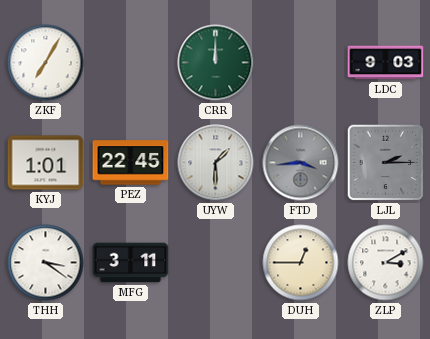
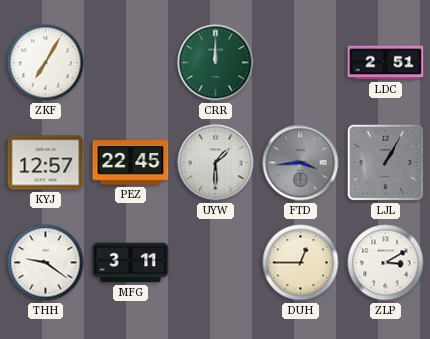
LDC: 9:03 -> 2:51 (386, 63)
KYJ: 1:01 -> 12:57 (46, 163)
LJL: 2:15 -> 1:05 (386, 163)
THH: 3:21 -> 9:21 (46, 263)
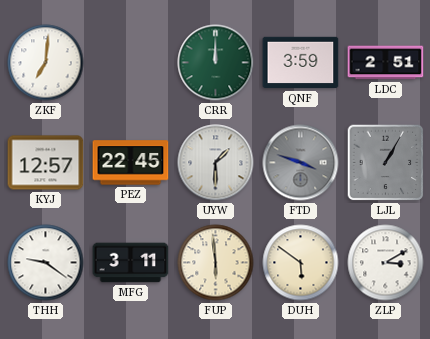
ZKF: 7:05 -> 7:01 (46, 63)
QNF: none -> 3:59 (301, 63)
FTD: 3:44 -> 3:48 (301, 163)
FUP: none -> 5:59 (216, 263)
DUH: 12:45 -> 5:51 (301, 263)
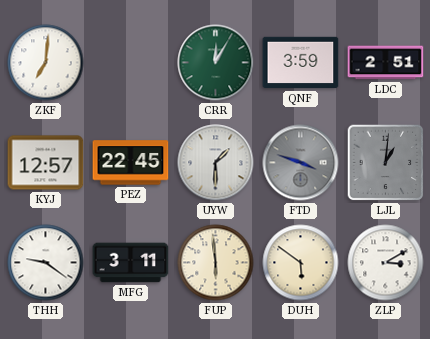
CRR: 12:00 -> 12:05 (216, 63)
LJL: 1:05 -> 1:01 (386, 163)
